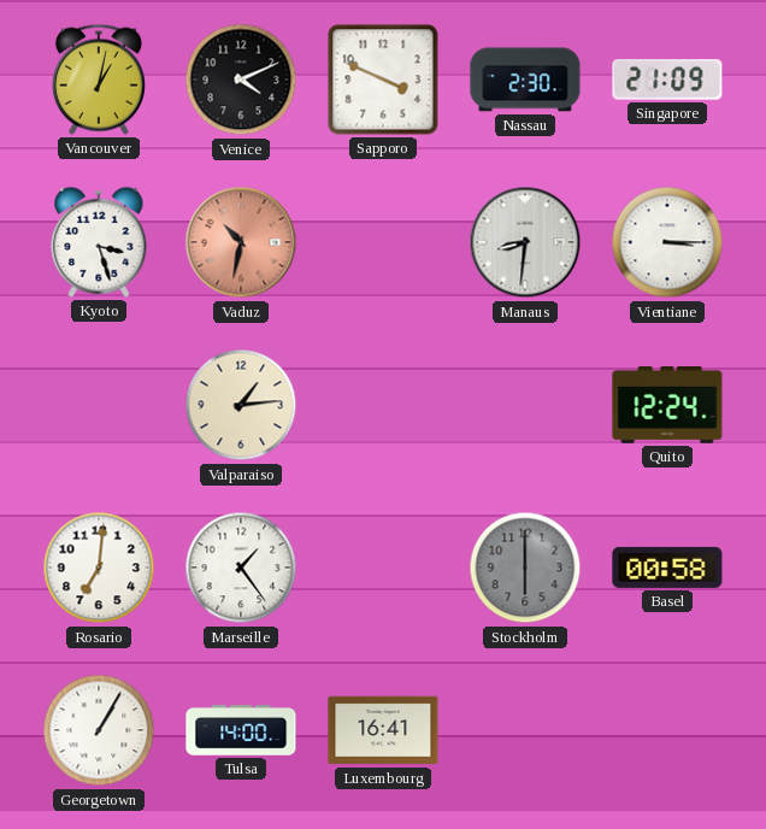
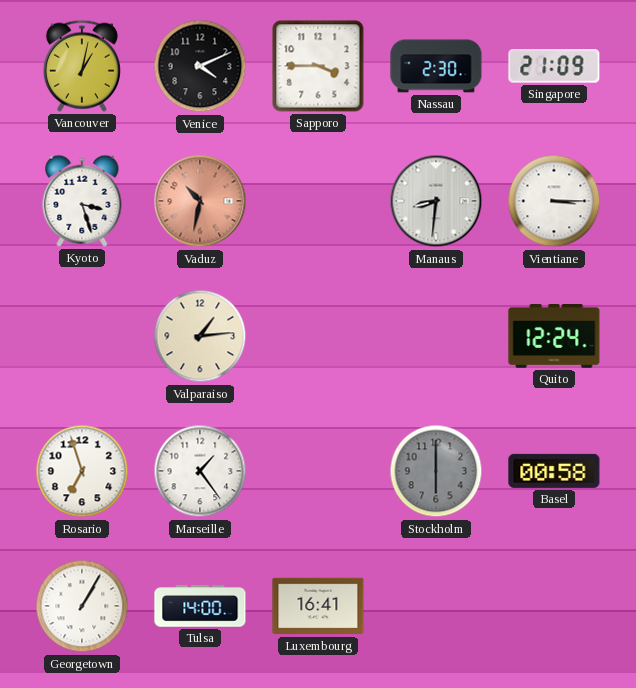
Sapporo: 3:49 -> 3:45 (318, 66)
Rosario: 7:01 -> 6:57 (82, 471)
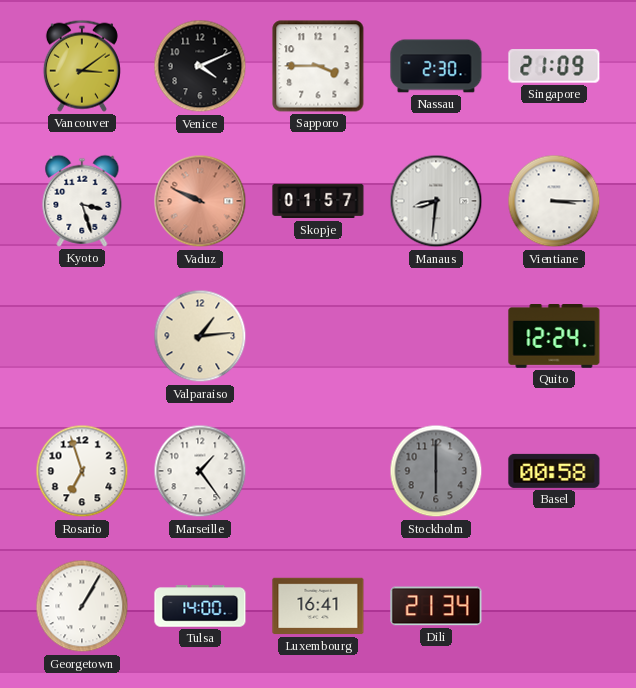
Vancouver: 1:02 -> 3:09 (82, 66)
Vaduz: 10:32 -> 9:49 (200, 201)
Skopje: none -> 01:57 (318, 201)
Dili: none -> 21:34 (436, 606)
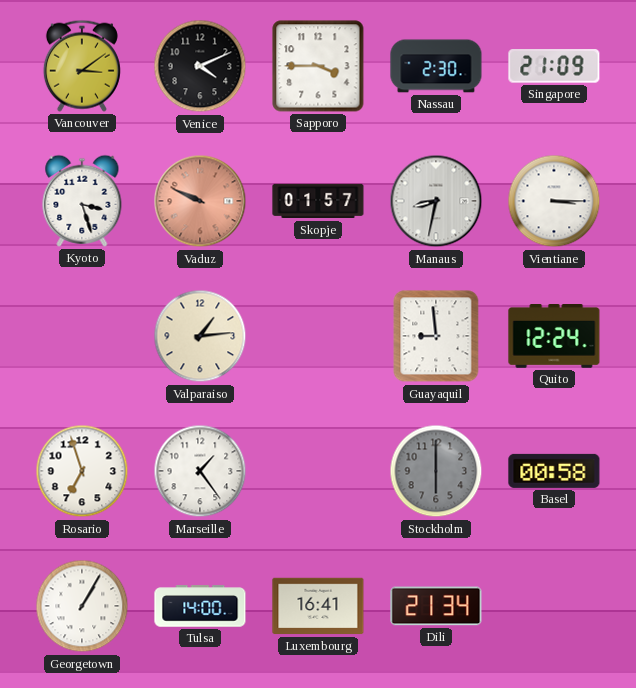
Manaus: 8:31 -> 8:32 (436, 201)
Guayaquil: none -> 8:59 (436, 336)
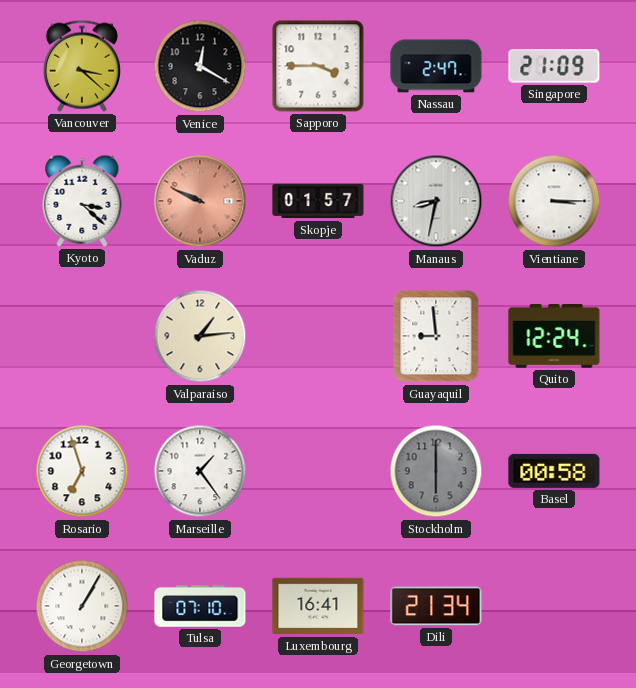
Vancouver: 3:09 -> 3:22 (82, 66)
Venice: 4:11 -> 12:20 (200, 66)
Nassau: 2:30 -> 2:47 (436, 66)
Kyoto: 3:27 -> 3:22 (82, 201)
Tulsa: 14:00 -> 07:10 (200, 606)
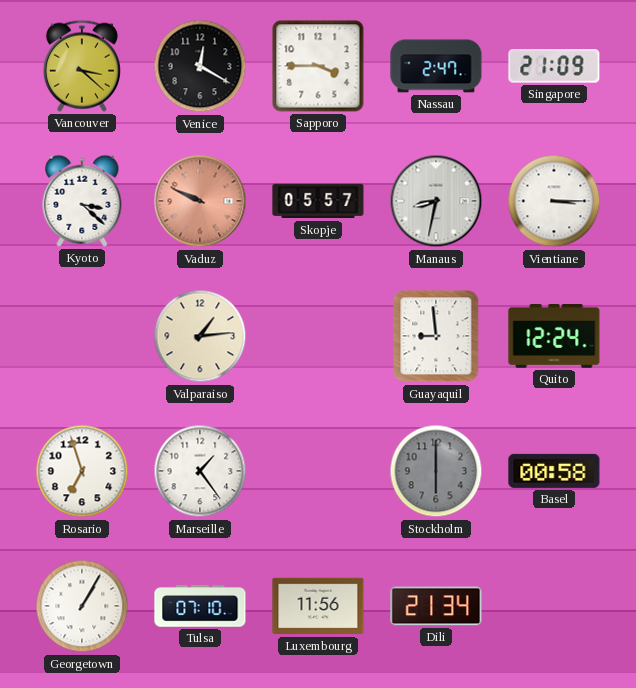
Skopje: 01:57 -> 05:57 (318, 201)
Luxembourg: 16:41 -> 11:56 (318, 606)
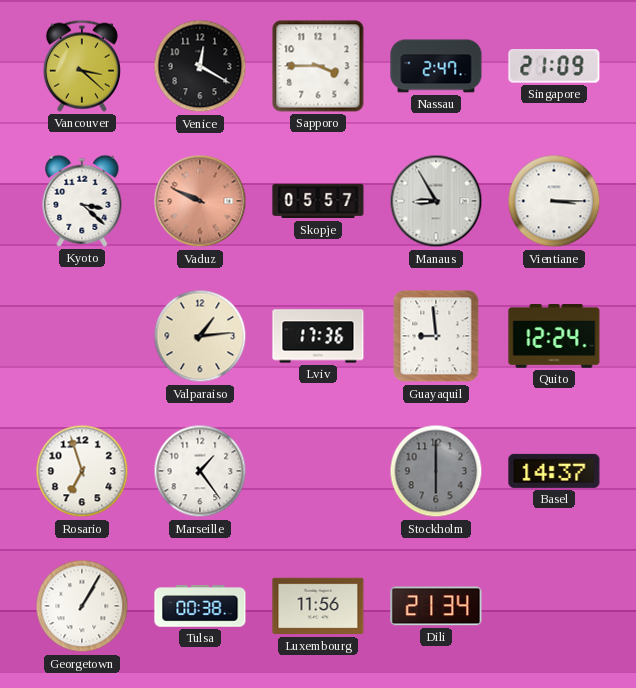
Manaus: 8:32 -> 8:55 (436, 201)
Lviv: none -> 17:36 (318, 336)
Basel: 00:58 -> 14:37 (554, 471)
Tulsa: 07:10 -> 00:38 (200, 606)
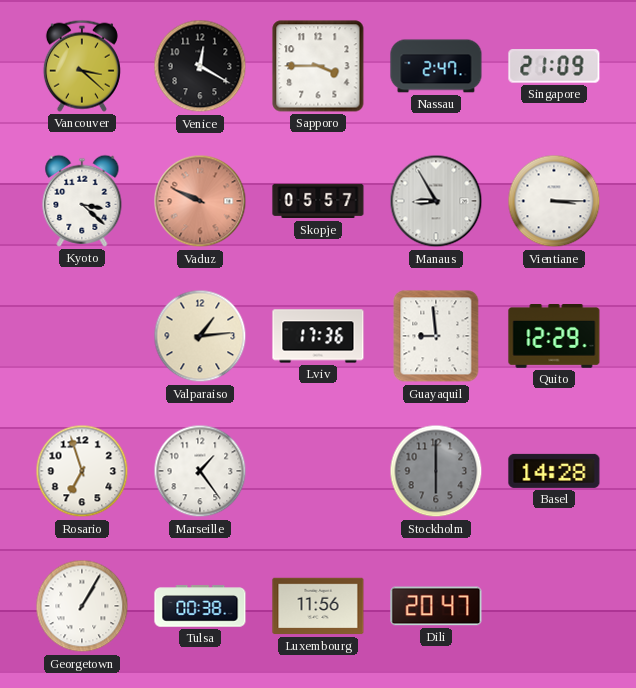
Quito: 12:24 -> 12:29 (554, 337)
Basel: 14:37 -> 14:28 (554, 471)
Dili: 21:34 -> 20:47 (436, 606)
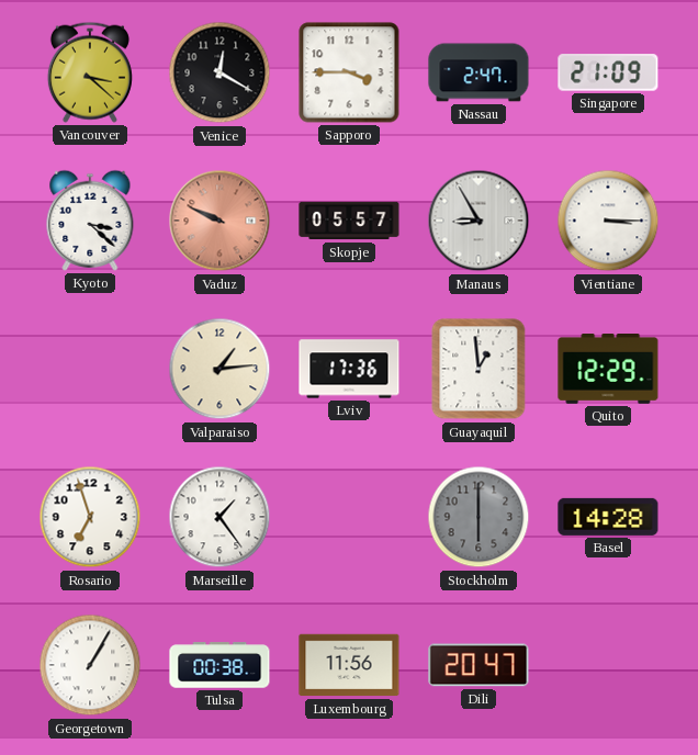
Guayaquil: 8:59 -> 12:59 (479, 369)
